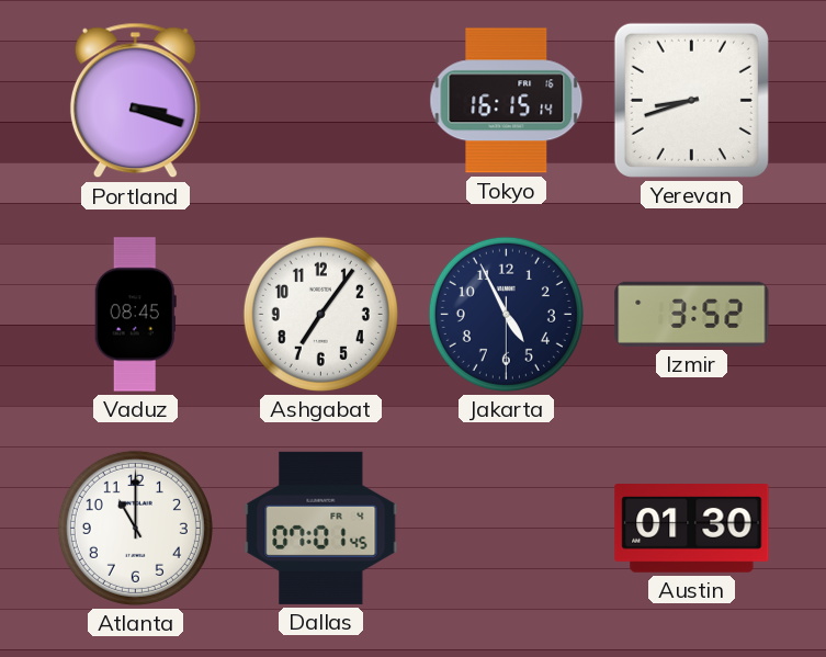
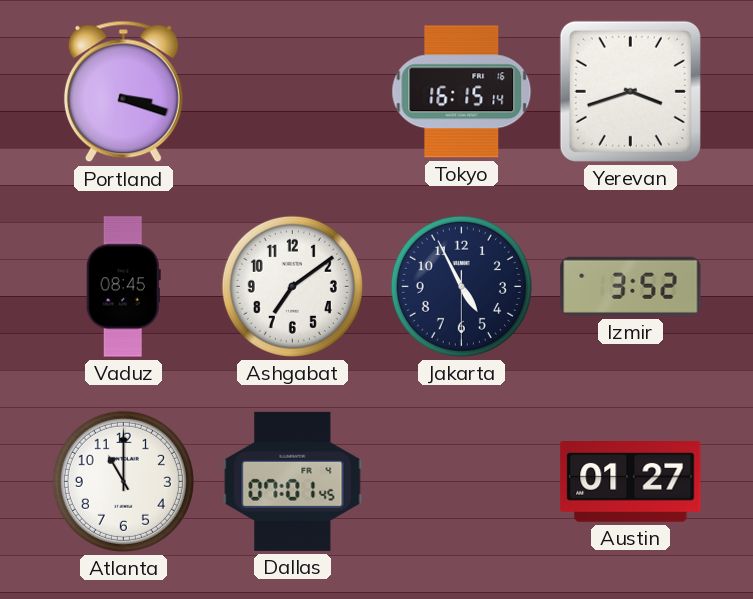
Yerevan: 8:42 -> 3:42 (630, 91)
Ashgabat: 7:06 -> 7:09 (292, 286)
Austin: 01:30 -> 01:27 (631, 482)
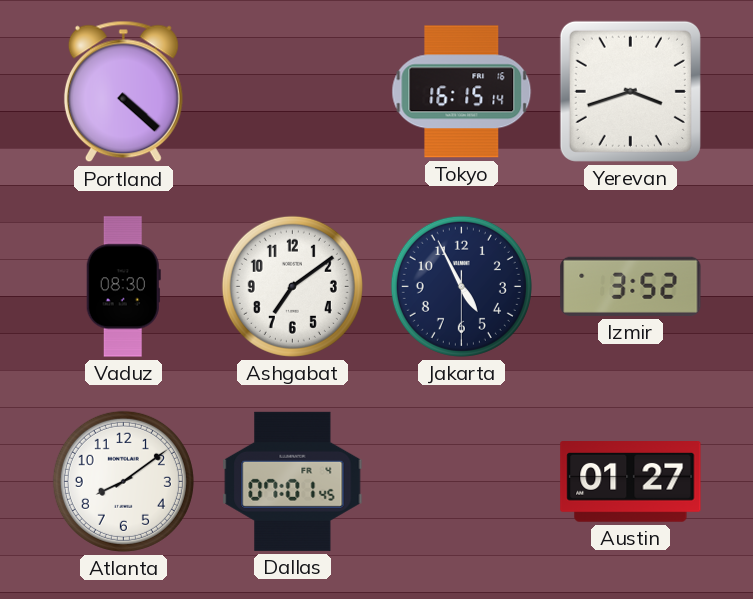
Portland: 3:18 -> 4:22 (123, 92)
Vaduz: 08:45 -> 08:30 (123, 287)
Atlanta: 11:00 -> 8:09 (123, 481)
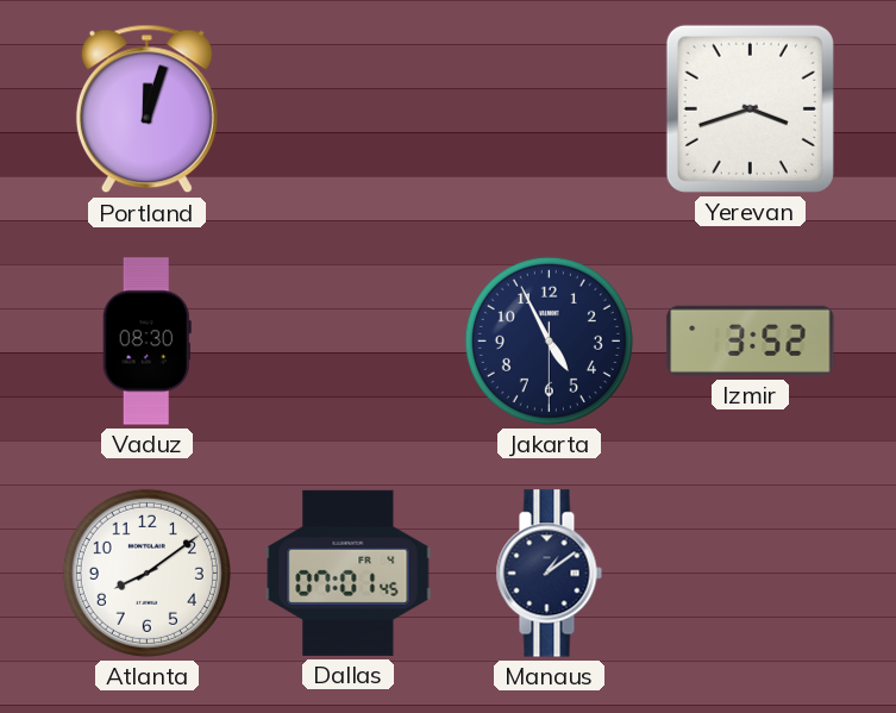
Portland: 4:22 -> 12:03 (146, 110)
Tokyo: 16:15 -> none (462, 92)
Ashgabat: 7:09 -> none (292, 286)
Manaus: none -> 1:09 (549, 574)
Austin: 01:27 -> none (631, 482)
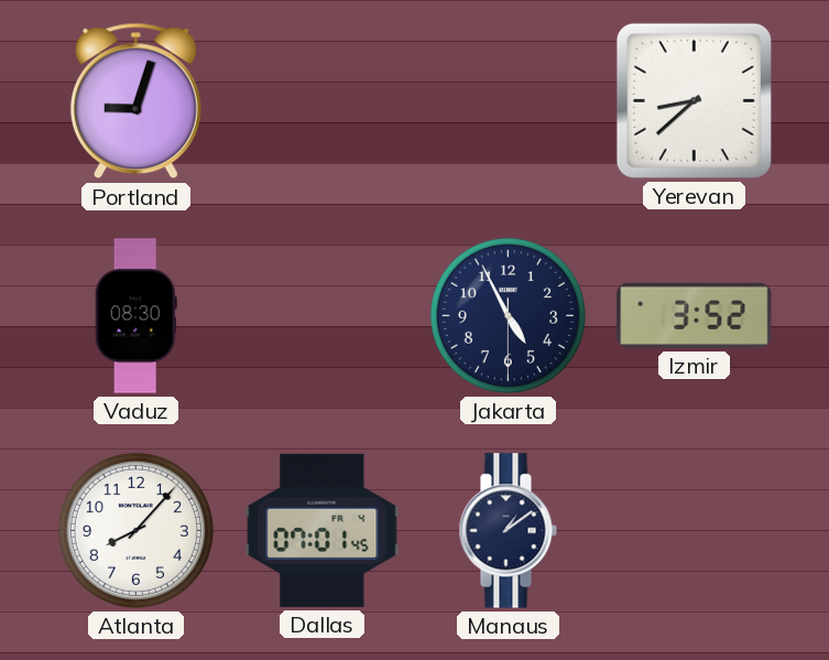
Portland: 12:03 -> 9:03 (135, 101)
Yerevan: 3:42 -> 8:38 (694, 100)
Atlanta: 8:09 -> 8:07 (135, 530)
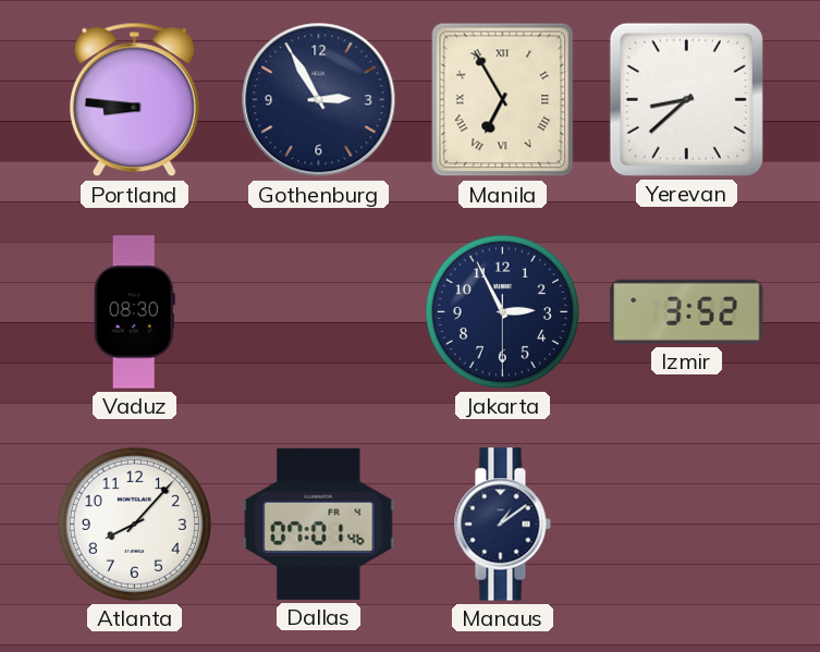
Portland: 9:03 -> 8:46 (134, 100)
Gothenburg: none -> 2:55 (319, 100)
Manila: none -> 6:55 (503, 100)
Jakarta: 4:55 -> 2:55 (502, 311)
Dallas: 07:01:45 -> 07:01:46 (319, 524)
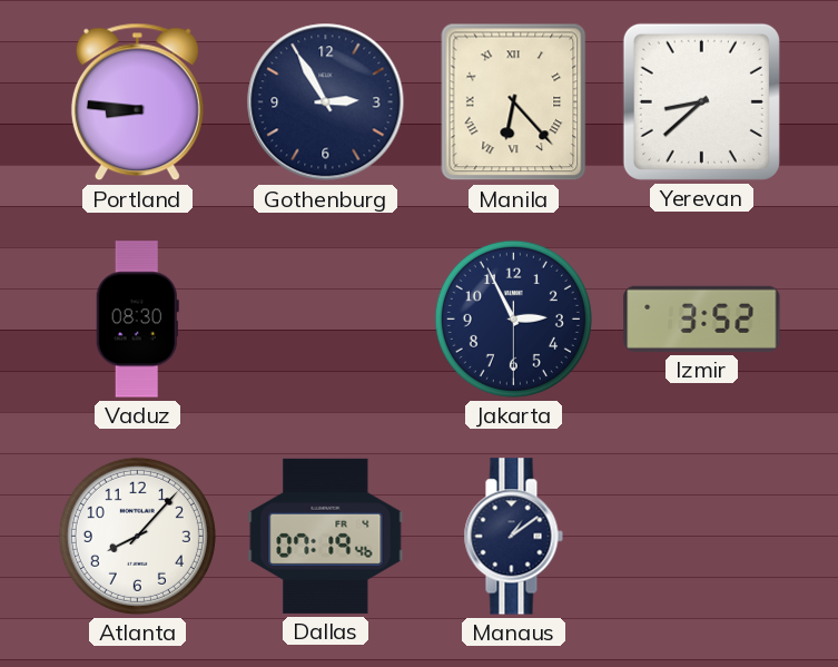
Manila: 6:55 -> 6:23 (514, 102)
Dallas: 07:01 -> 07:19 (326, 536)
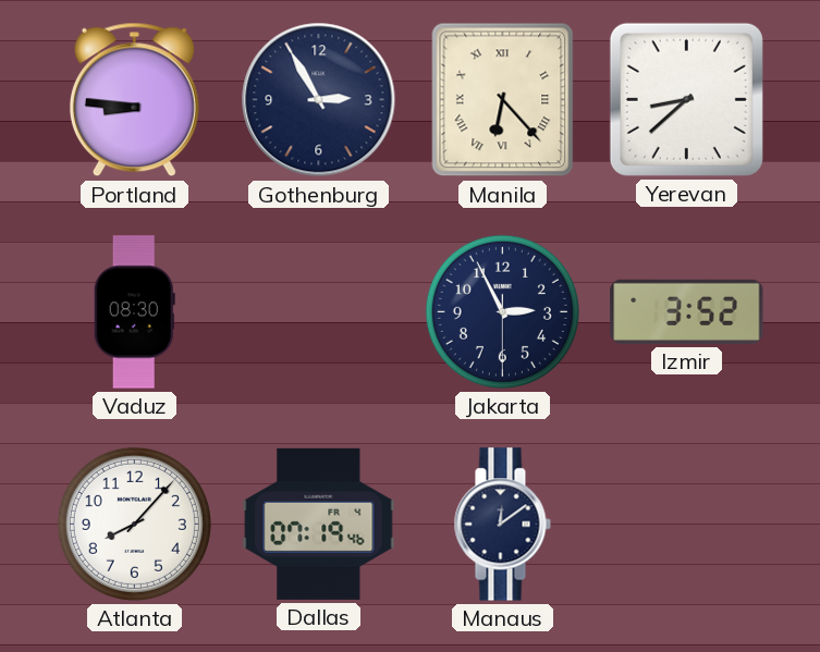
Manaus: 1:09 -> 12:09 (502, 525)
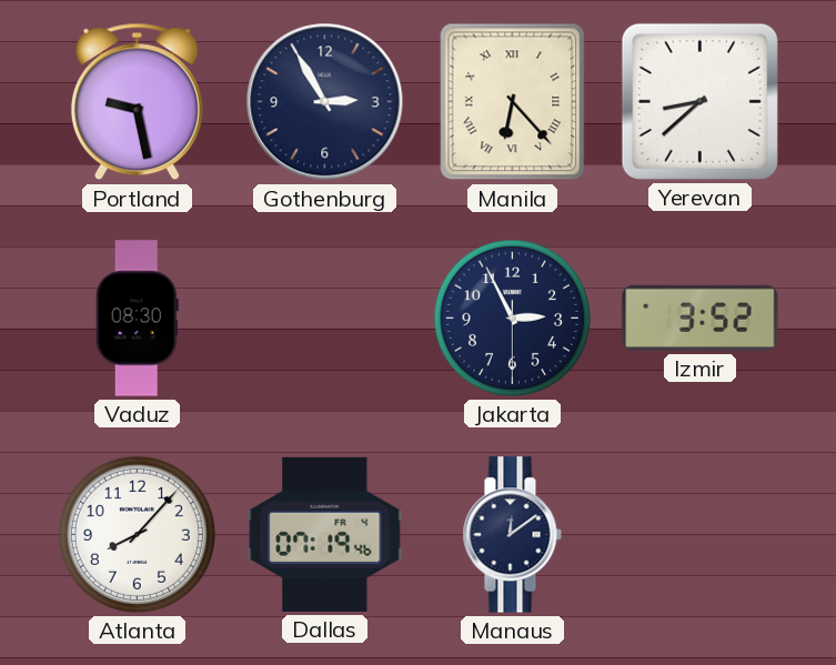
Portland: 8:46 -> 9:28 (137, 102)
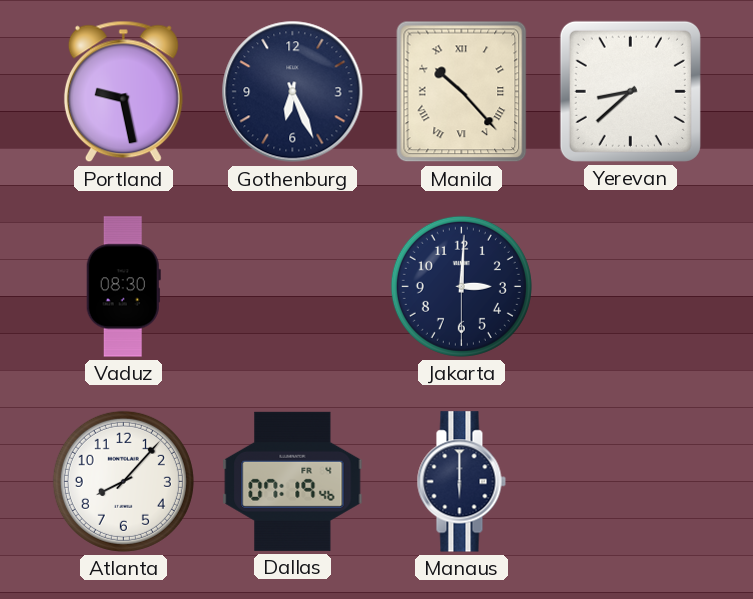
Gothenburg: 2:55 -> 6:26 (293, 92)
Manila: 6:23 -> 10:23 (462, 92)
Jakarta: 2:55 -> 3:00 (461, 286)
Izmir: 3:52 -> none (701, 318)
Manaus: 12:09 -> 6:00 (461, 482)
